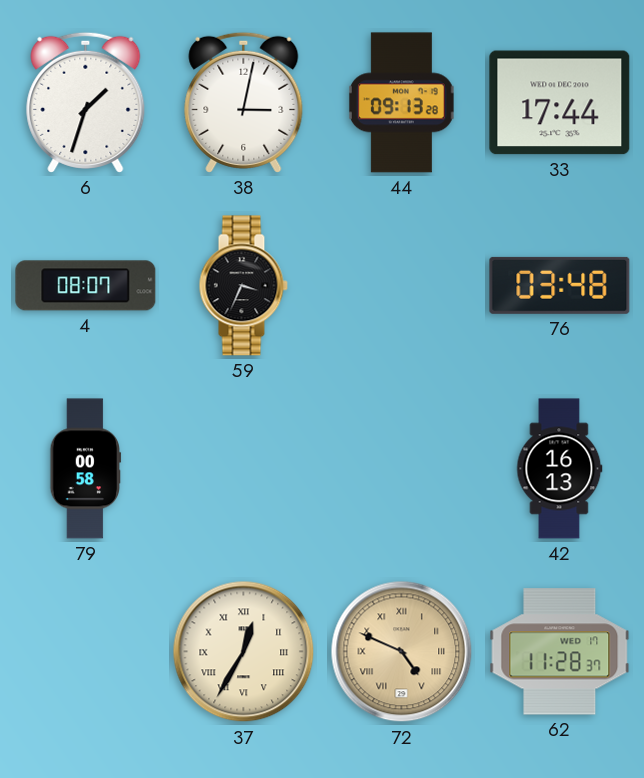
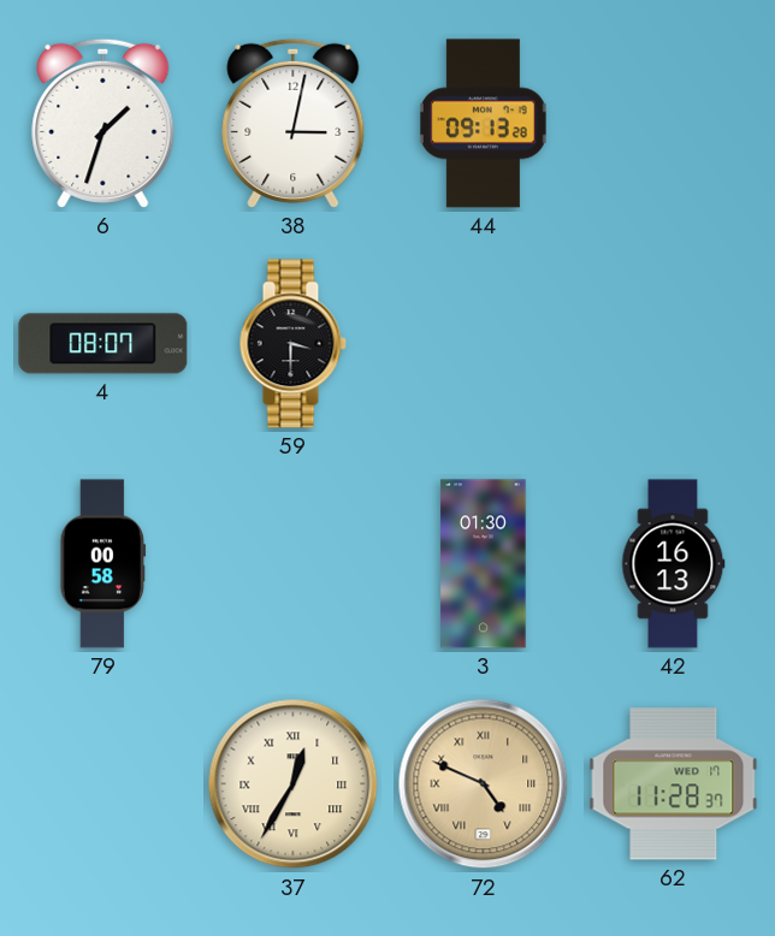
33: 17:44 -> none (560, 103)
59: 3:34 -> 3:30 (292, 344)
76: 03:48 -> none (560, 285)
3: none -> 01:30 (484, 564)
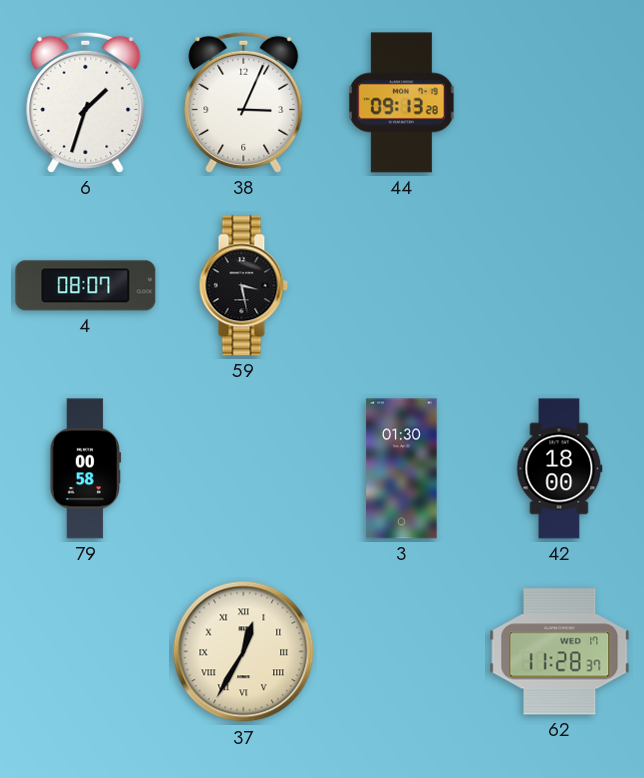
38: 3:02 -> 3:04 (244, 102)
59: 3:30 -> 3:28 (243, 286)
42: 16:13 -> 18:00 (560, 469)
72: 4:49 -> none (484, 784)
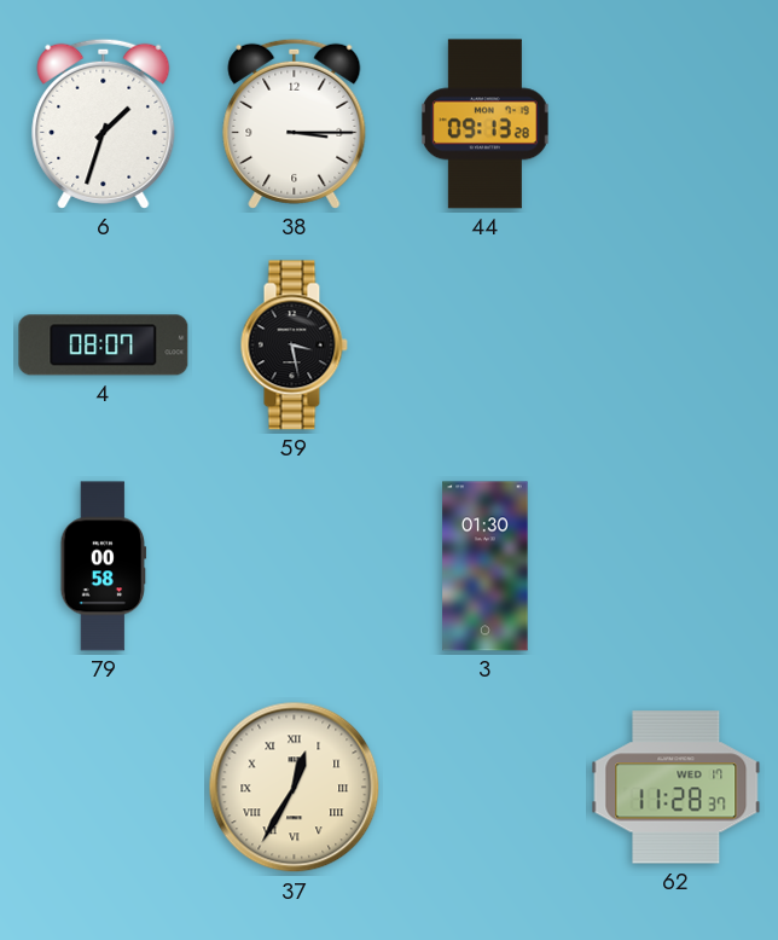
38: 3:04 -> 3:15 (295, 123)
42: 18:00 -> none (560, 469)
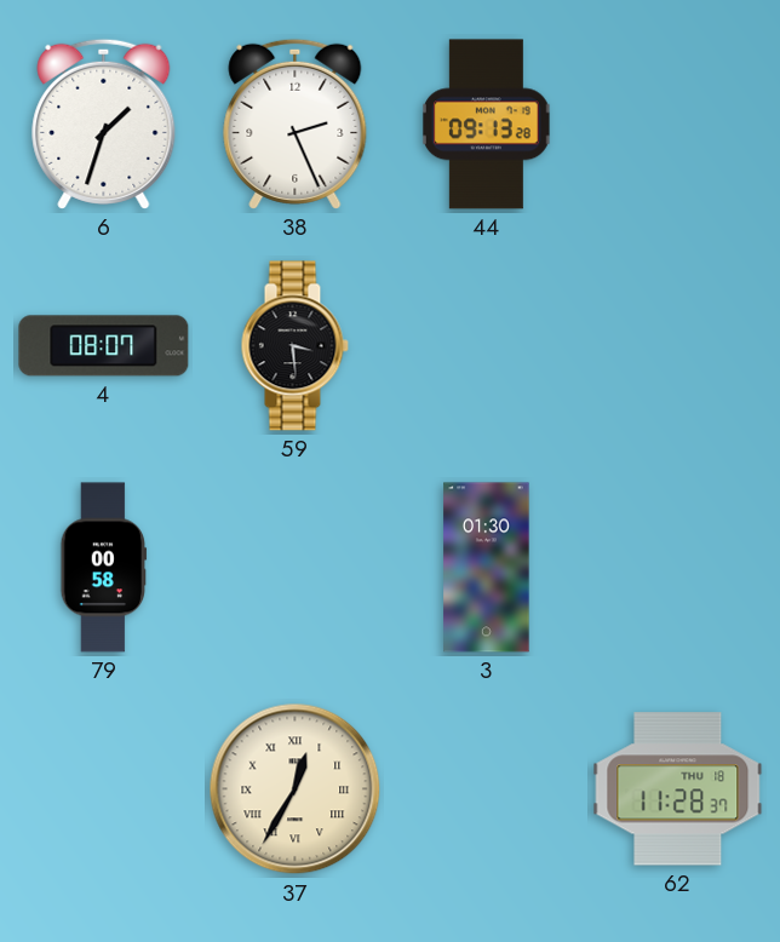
38: 3:15 -> 2:26 (296, 124)
59: 3:28 -> 3:29 (294, 346)
62 date: WED 17 -> THU 18 (678, 789)
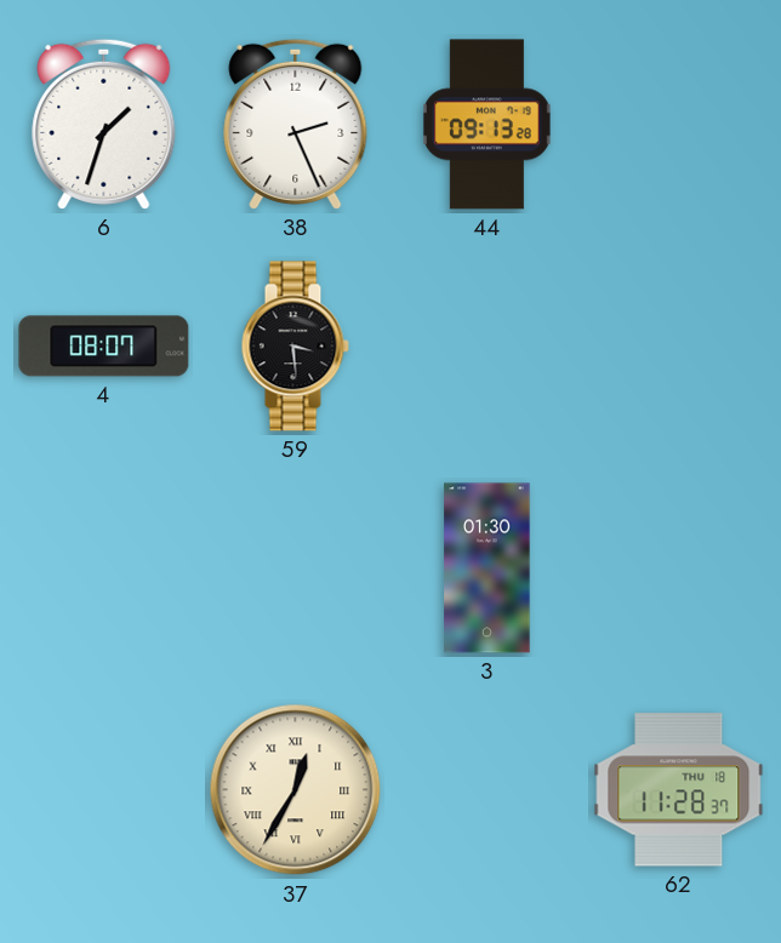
79: 00:58 -> none (104, 568)
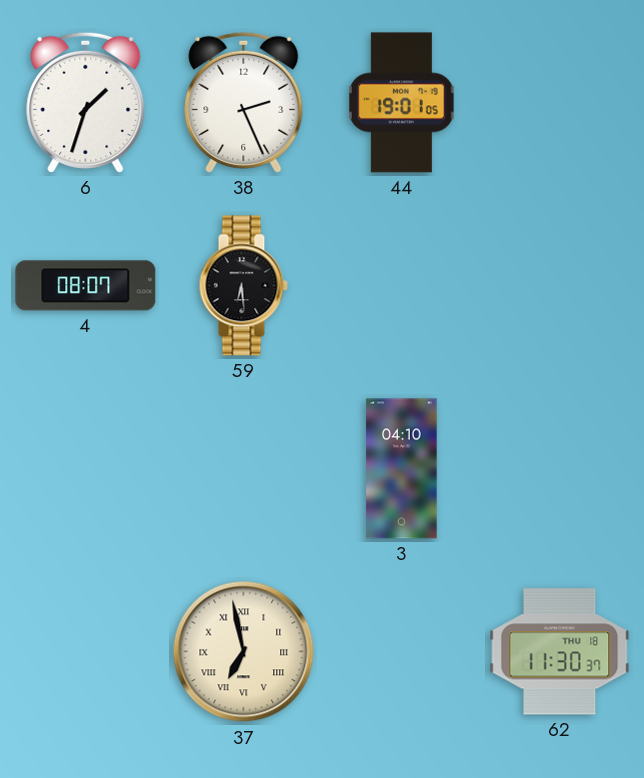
44: 09:13 -> 19:01 (401, 103)
59: 3:29 -> 6:29 (243, 286)
3: 01:30 -> 04:10 (402, 469)
37: 12:35 -> 6:58 (244, 652)
62: 11:28 -> 11:30 (560, 652)
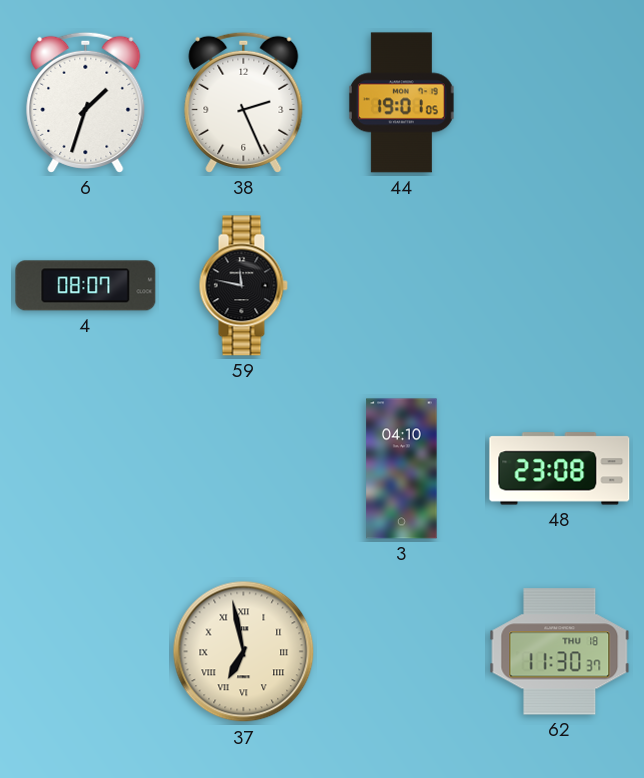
59: 6:29 -> 11:47 (243, 286)
48: none -> 23:08 (560, 469)
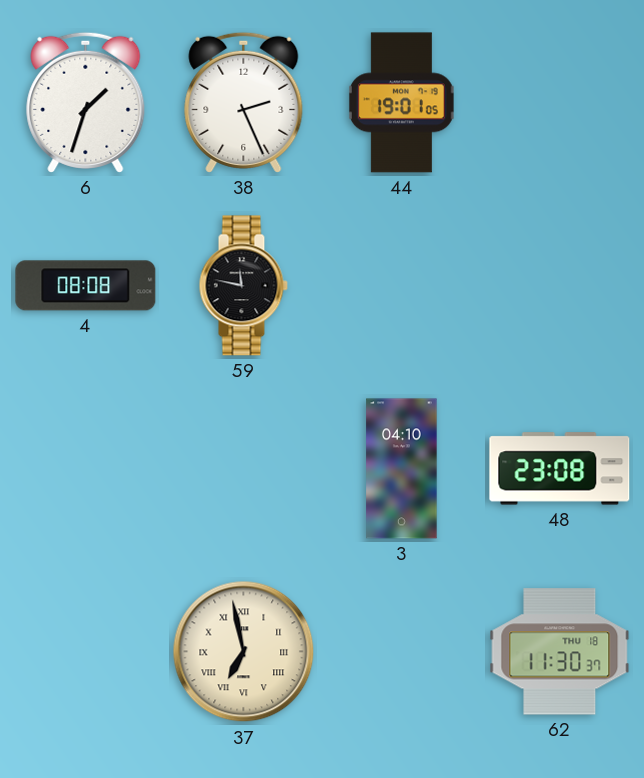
4: 08:07 -> 08:08 (86, 286)
